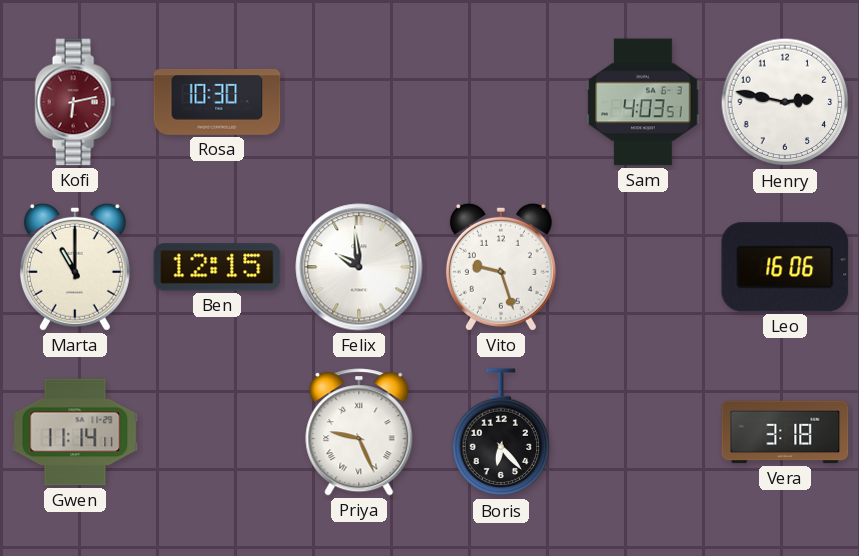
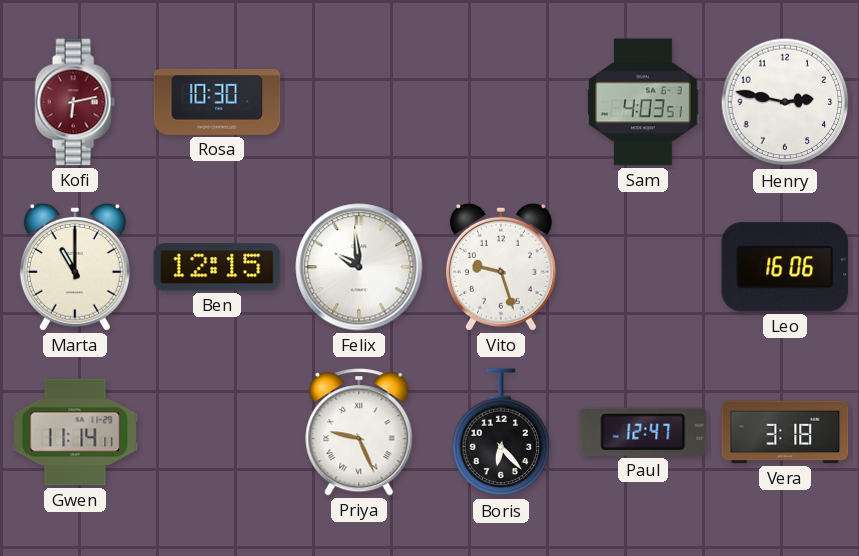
Paul: none -> 12:47 (643, 432)
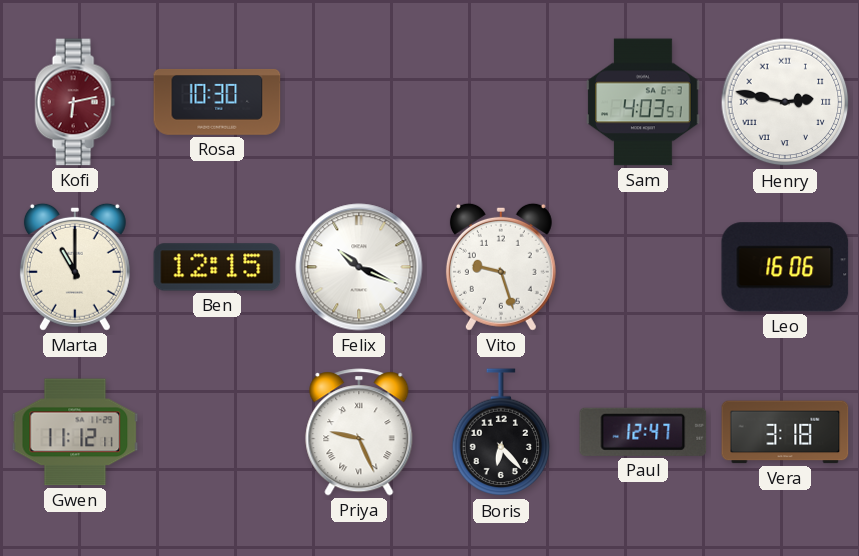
Henry numerals: Arabic -> Roman (785, 102)
Felix: 9:59 -> 10:19 (359, 267)
Gwen: 11:14 -> 11:12 (75, 432)
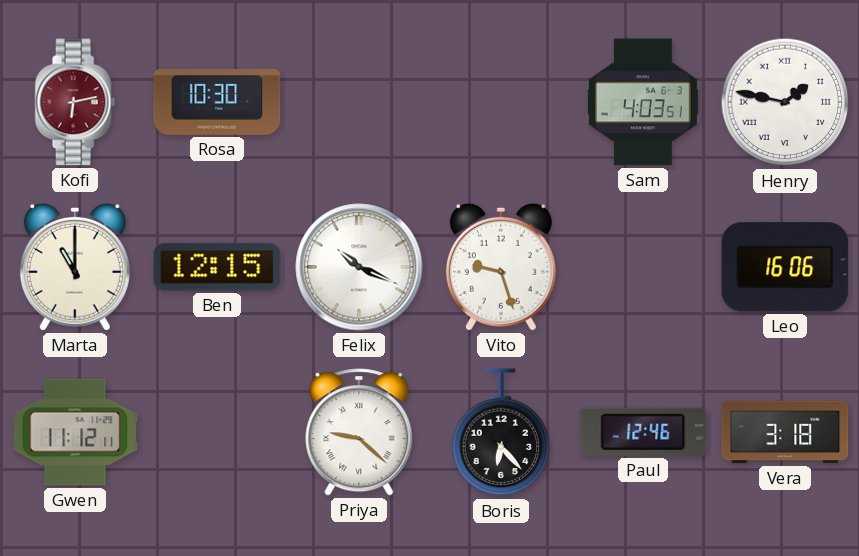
Henry: 2:47 -> 1:47 (785, 102)
Priya: 9:26 -> 9:22 (359, 432)
Paul: 12:47 -> 12:46 (643, 432)
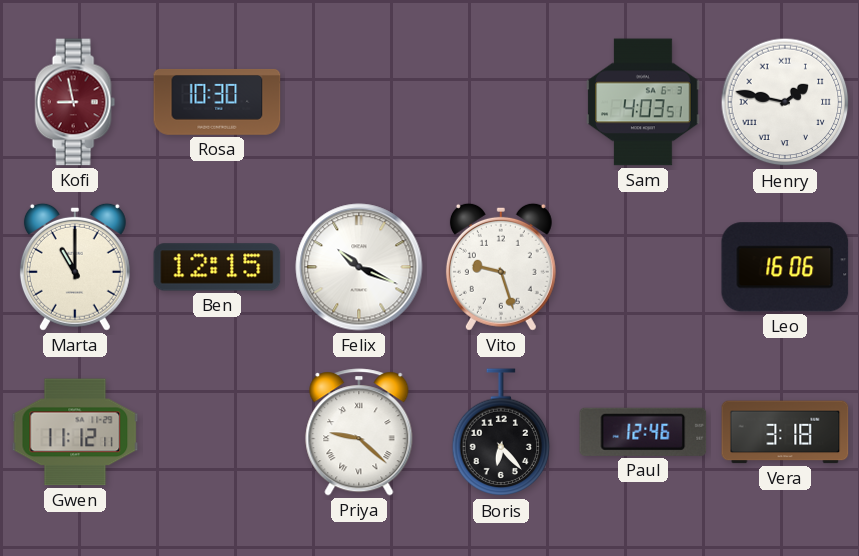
Kofi: 6:13 -> 8:58 (75, 102)
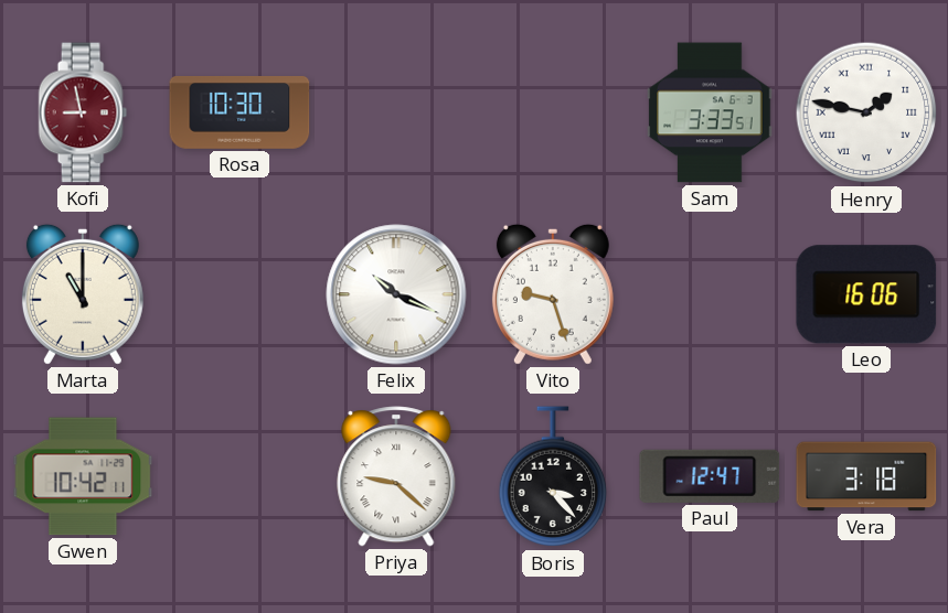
Sam: 4:03 -> 3:33 (710, 112)
Ben: 12:15 -> none (217, 267)
Gwen: 11:12 -> 10:42 (83, 476)
Boris: 6:23 -> 3:23 (553, 477)
Paul: 12:46 -> 12:47 (710, 476)
